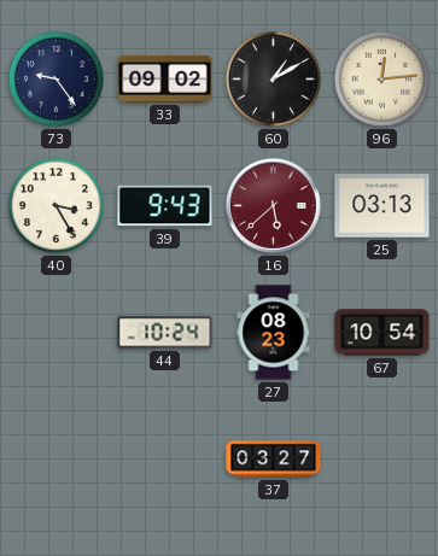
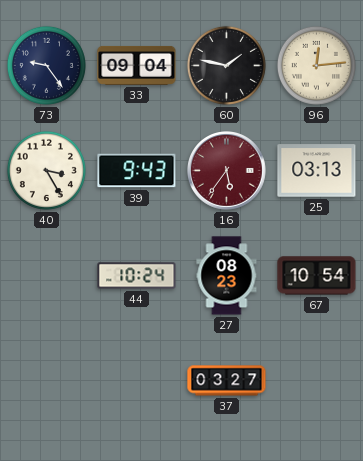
33: 09:02 -> 09:04 (137, 65)
60: 1:10 -> 1:47 (226, 65)
16: 5:38 -> 5:36 (227, 171)
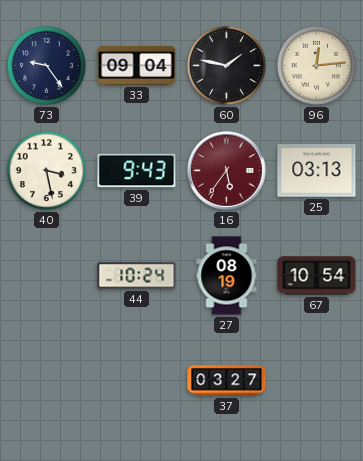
40: 3:25 -> 3:28 (46, 170)
27: 08:23 -> 08:19 (227, 276)
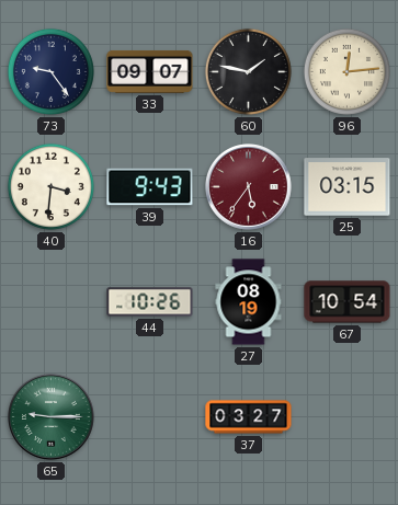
33: 09:04 -> 09:07 (150, 71)
40: 3:28 -> 3:31 (50, 186)
25: 03:13 -> 03:15 (348, 187)
44: 10:24 -> 10:26 (150, 302)
65: none -> 9:15 (52, 417)
